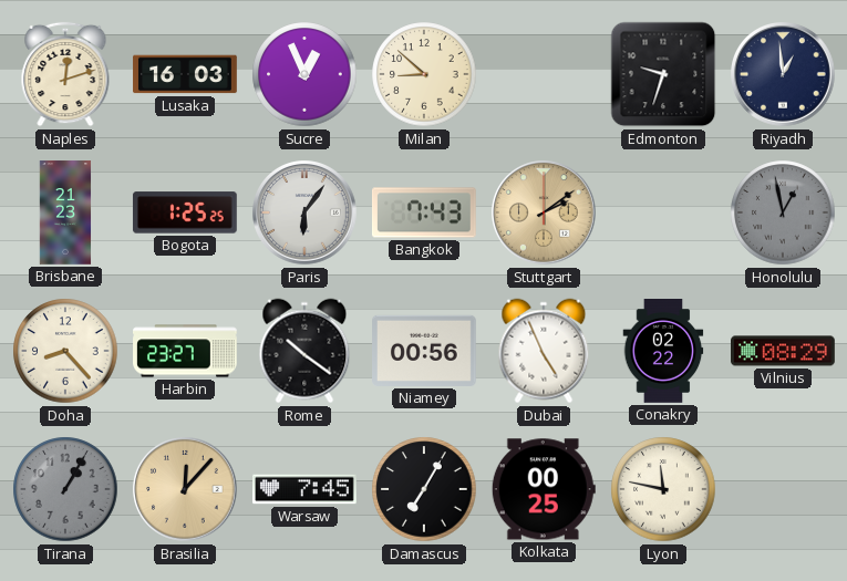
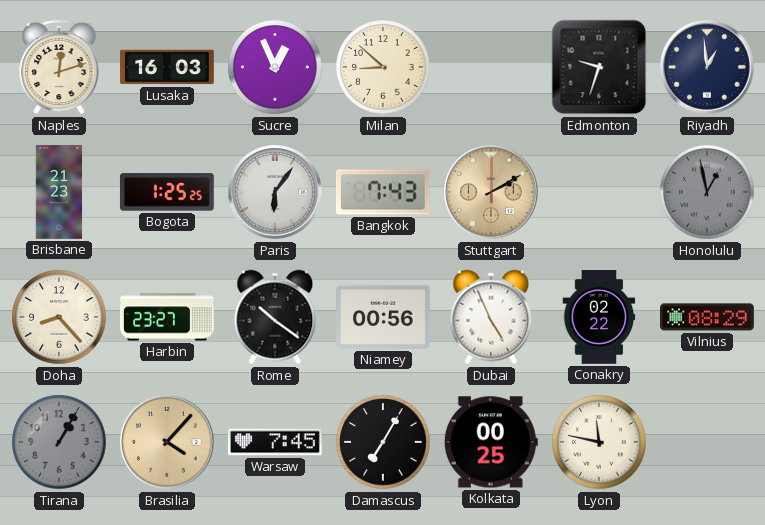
Stuttgart: 2:09 -> 2:10 (491, 192)
Brasilia: 12:07 -> 4:07 (167, 442)
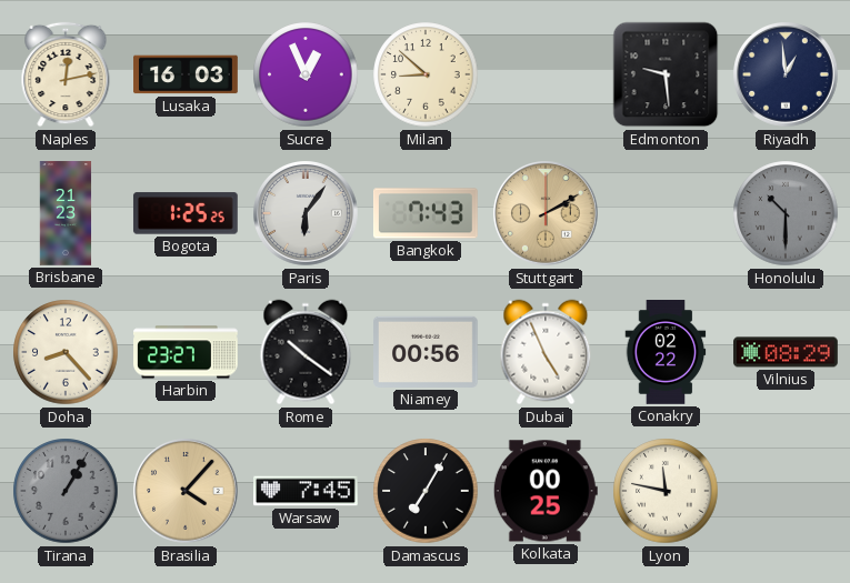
Naples: 12:12 -> 12:13 (66, 74)
Edmonton: 9:33 -> 9:29 (666, 74)
Honolulu: 12:58 -> 10:30 (786, 213)
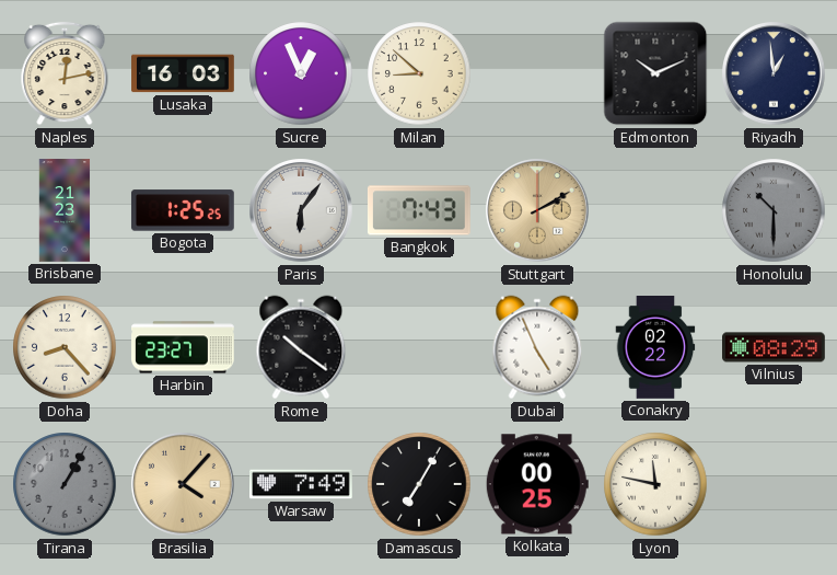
Edmonton: 9:29 -> 10:11 (655, 73)
Niamey: 00:56 -> none (427, 352)
Warsaw: 7:45 -> 7:49 (302, 484)
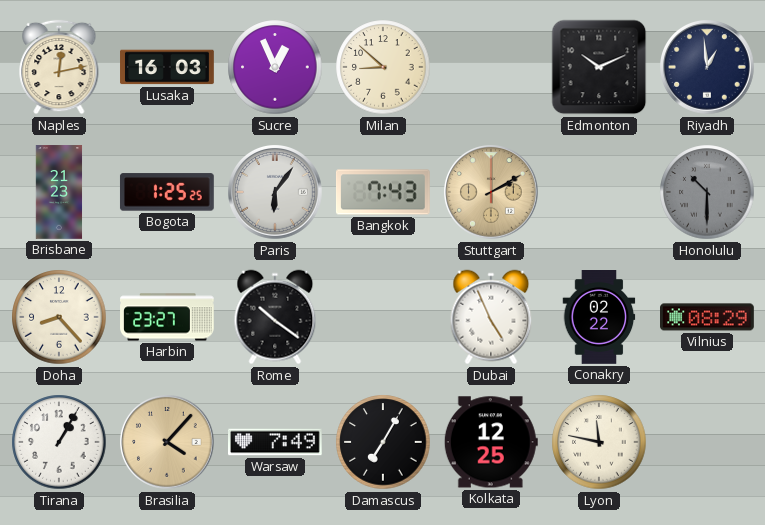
Tirana dial: grey -> white (59, 442)
Kolkata: 00:25 -> 12:25 (491, 442)
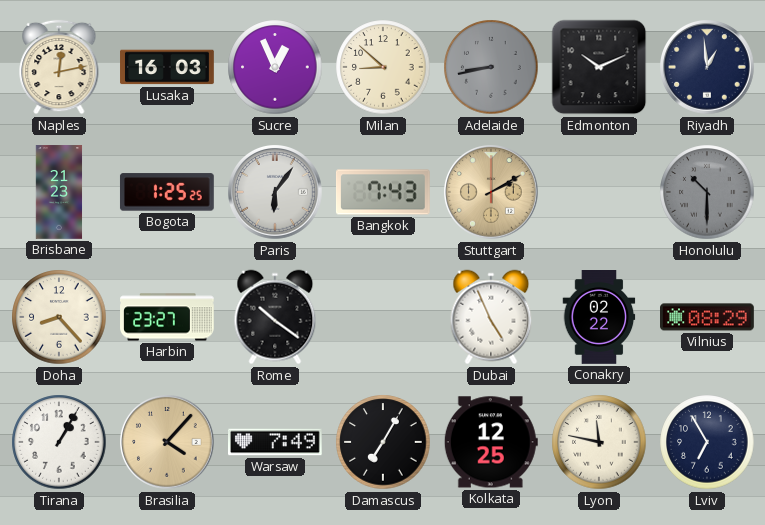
Adelaide: none -> 8:43 (491, 67)
Lviv: none -> 6:55 (707, 442)
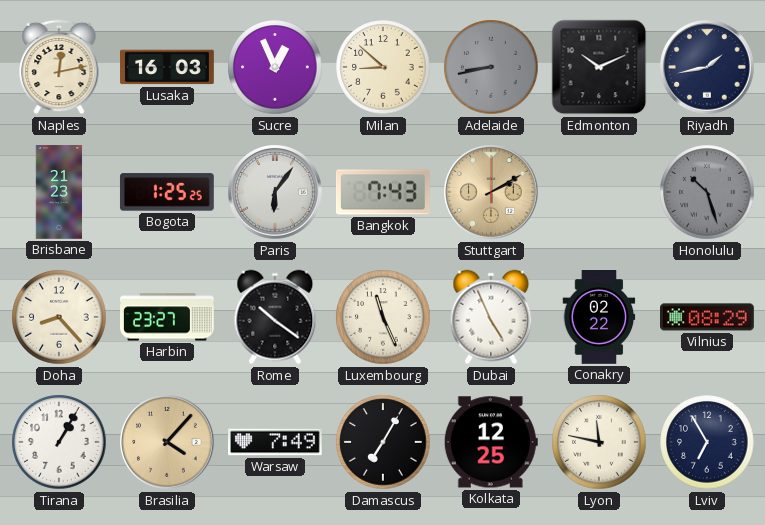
Riyadh: 12:59 -> 1:43 (707, 67)
Honolulu: 10:30 -> 10:27 (707, 192)
Luxembourg: none -> 11:26 (383, 317)
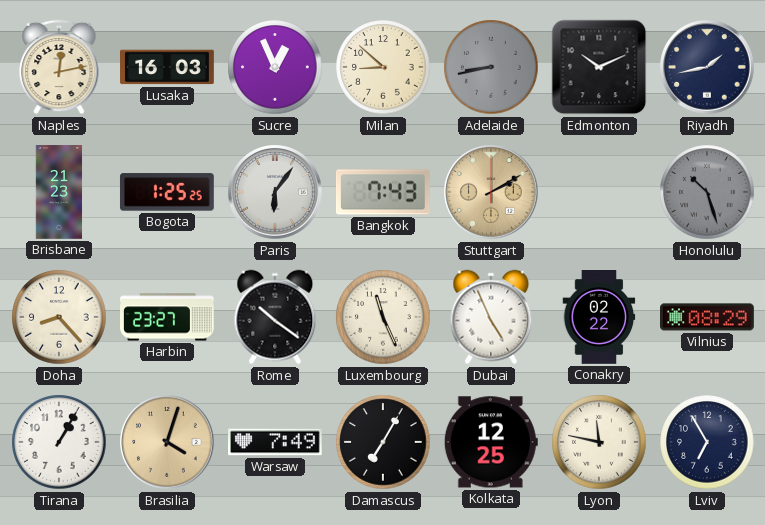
Brasilia: 4:07 -> 4:03 (167, 442)
